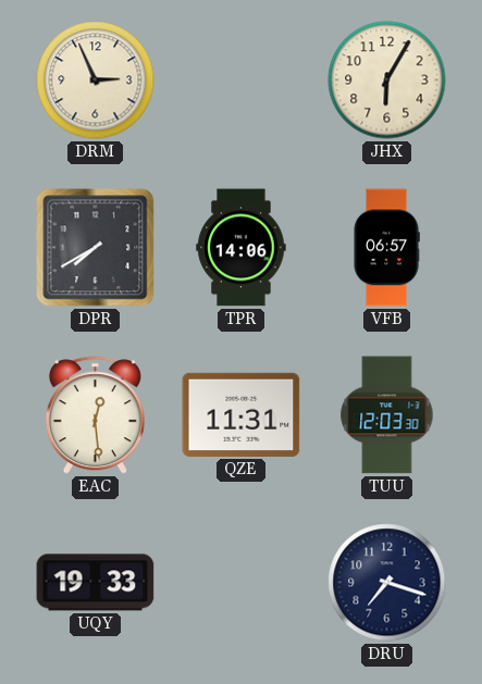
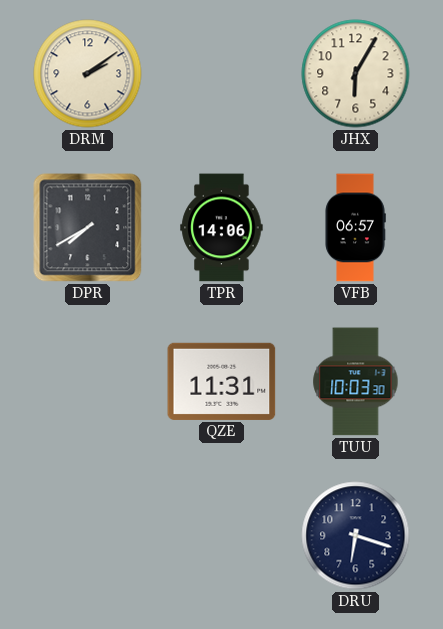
DRM: 2:56 -> 2:09 (88, 74)
EAC: 12:29 -> none (95, 415)
TUU: 12:03 -> 10:03 (356, 382)
UQY: 19:33 -> none (96, 583)
DRU: 7:18 -> 6:18 (356, 536)
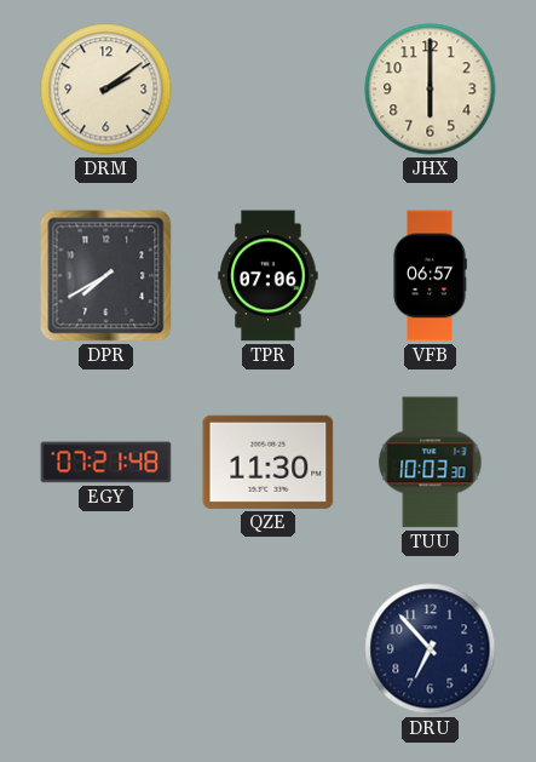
JHX: 6:05 -> 6:00 (431, 90)
TPR: 14:06 -> 07:06 (269, 276)
EGY: none -> 07:21 (106, 463)
QZE: 11:31 -> 11:30 (269, 462)
DRU: 6:18 -> 6:53 (431, 649)
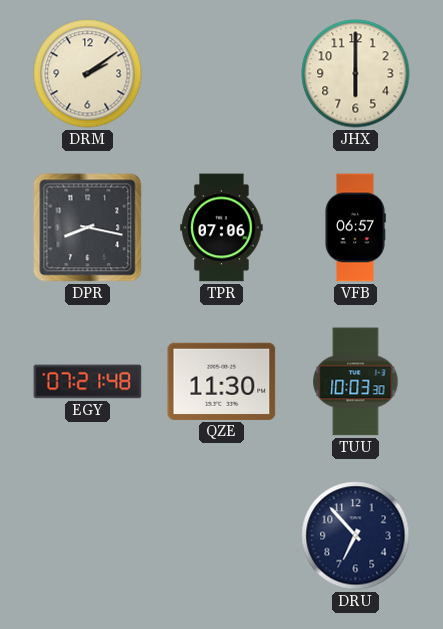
DPR: 7:40 -> 8:17 (88, 228)
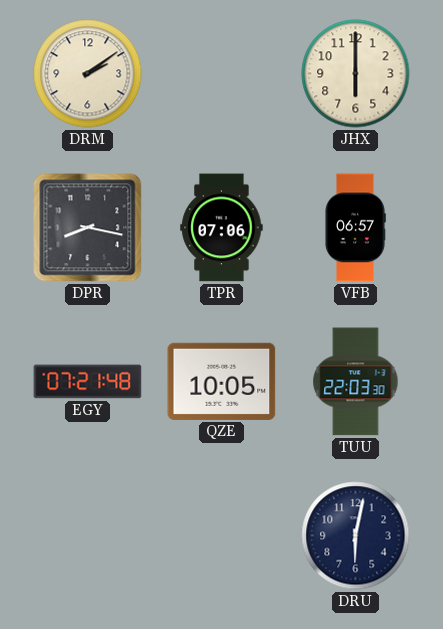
QZE: 11:30 -> 10:05 (222, 381)
TUU: 10:03 -> 22:03 (356, 382)
DRU: 6:53 -> 6:02 (356, 536)
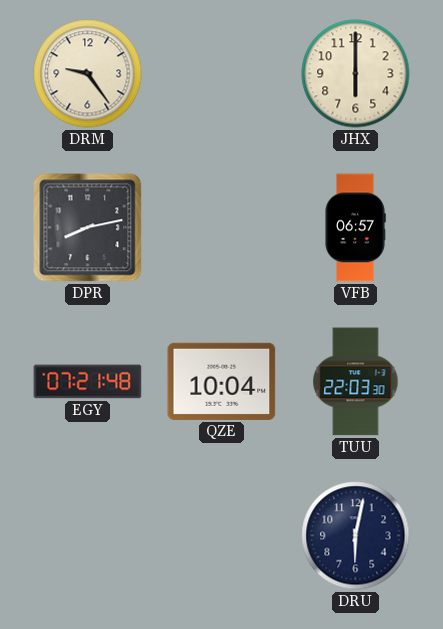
DRM: 2:09 -> 9:24 (88, 74)
DPR: 8:17 -> 8:13 (88, 228)
TPR: 07:06 -> none (222, 228)
QZE: 10:05 -> 10:04 (222, 381)
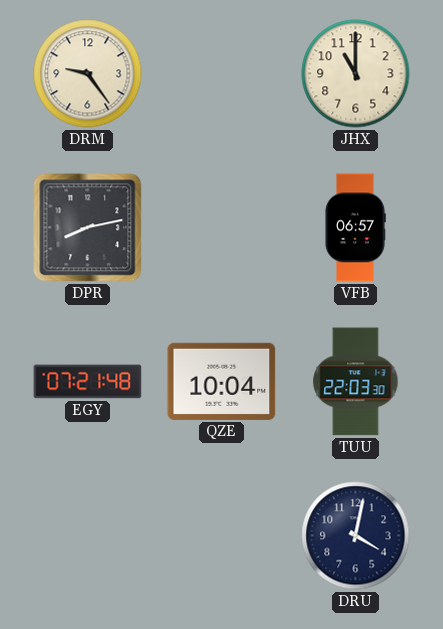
JHX: 6:00 -> 11:00 (356, 74)
DRU: 6:02 -> 4:02 (356, 536)
